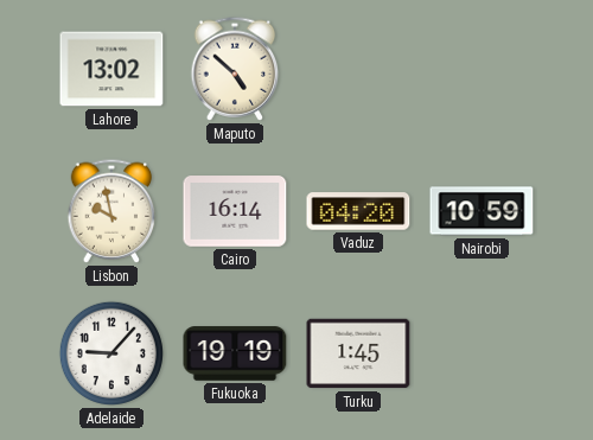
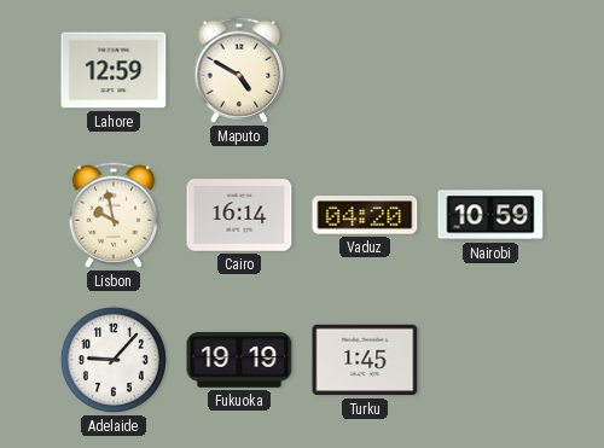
Lahore: 13:02 -> 12:59 (114, 70)
Maputo: 4:52 -> 4:50 (239, 70)
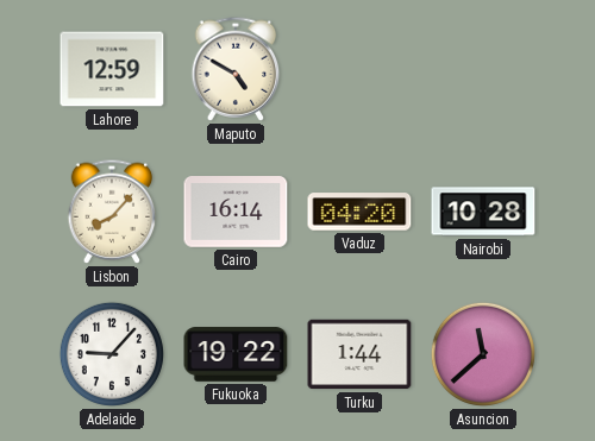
Lisbon: 9:58 -> 8:07 (112, 212)
Nairobi: 10:59 -> 10:28 (483, 212)
Fukuoka: 19:19 -> 19:22 (236, 354)
Turku: 1:45 -> 1:44 (359, 354)
Asuncion: none -> 11:38 (483, 354)
